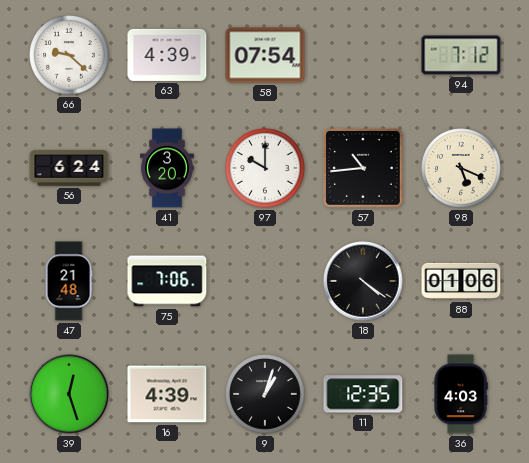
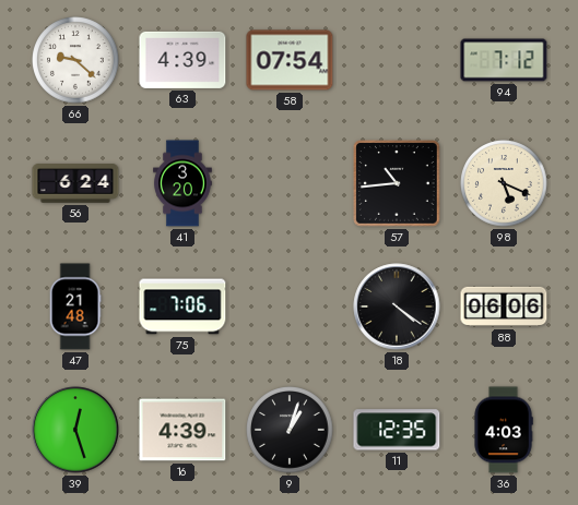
97: 10:00 -> none (265, 168)
88: 01:06 -> 06:06 (504, 306)
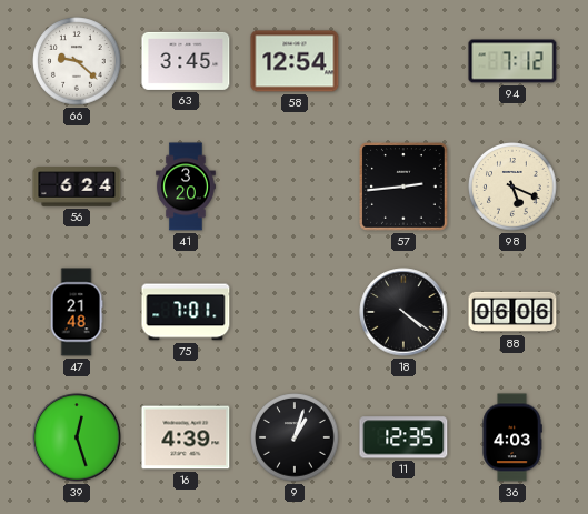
63: 4:39 -> 3:45 (186, 61)
58: 07:54 -> 12:54 (295, 61)
57: 10:44 -> 2:44 (405, 188)
75: 7:06 -> 7:01 (186, 312)
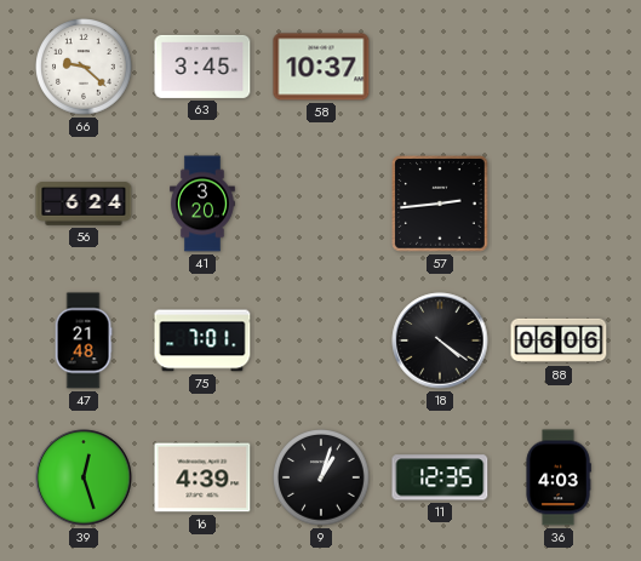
58: 12:54 -> 10:37 (321, 67)
94: 7:12 -> none (512, 61)
98: 5:19 -> none (512, 187)
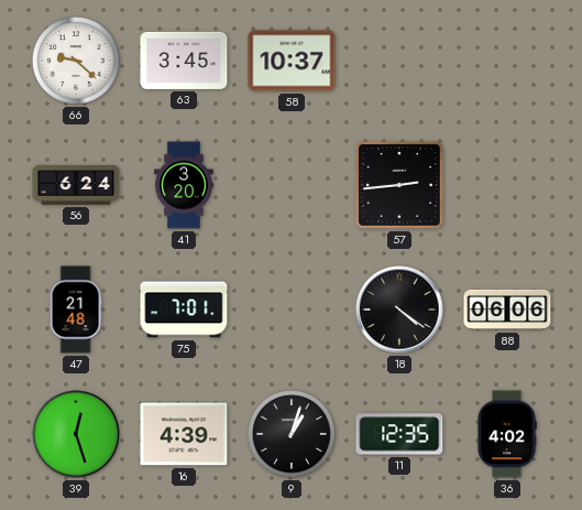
36: 4:03 -> 4:02 (507, 434)
